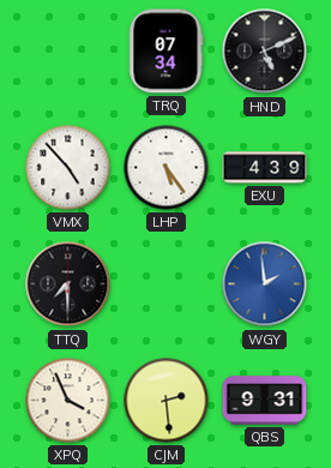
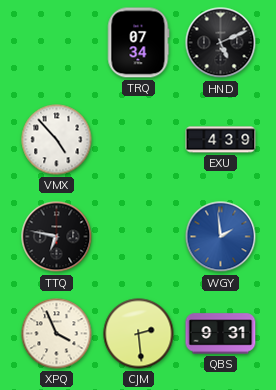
LHP: 5:24 -> none (167, 168)
TTQ: 7:30 -> 6:47 (57, 237)
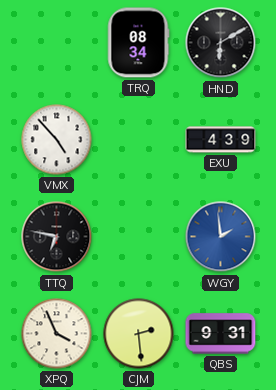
TRQ: 07:34 -> 08:34 (138, 43)
HND: 5:11 -> 6:10 (221, 43)
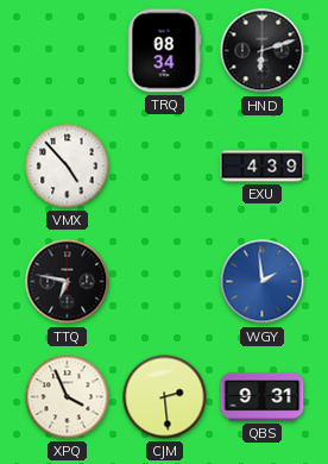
HND: 6:10 -> 6:12 (263, 51)
